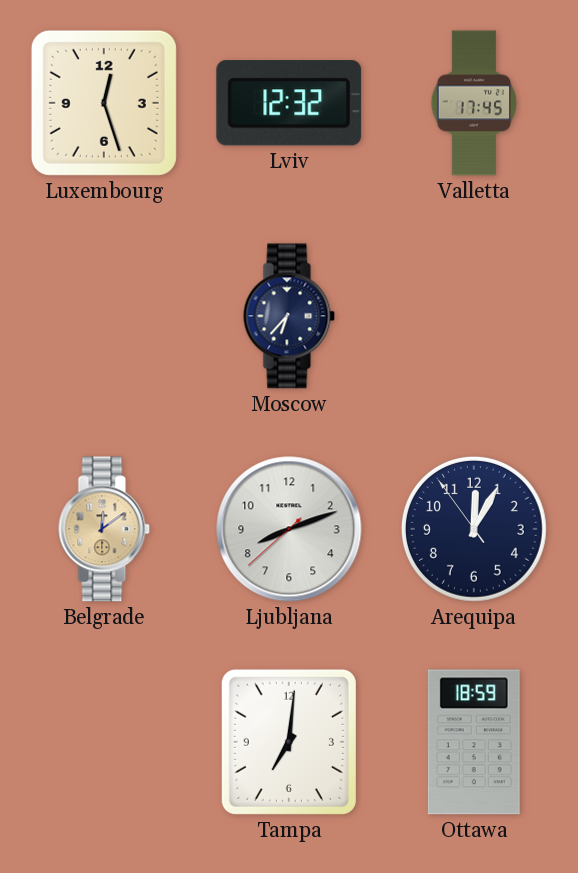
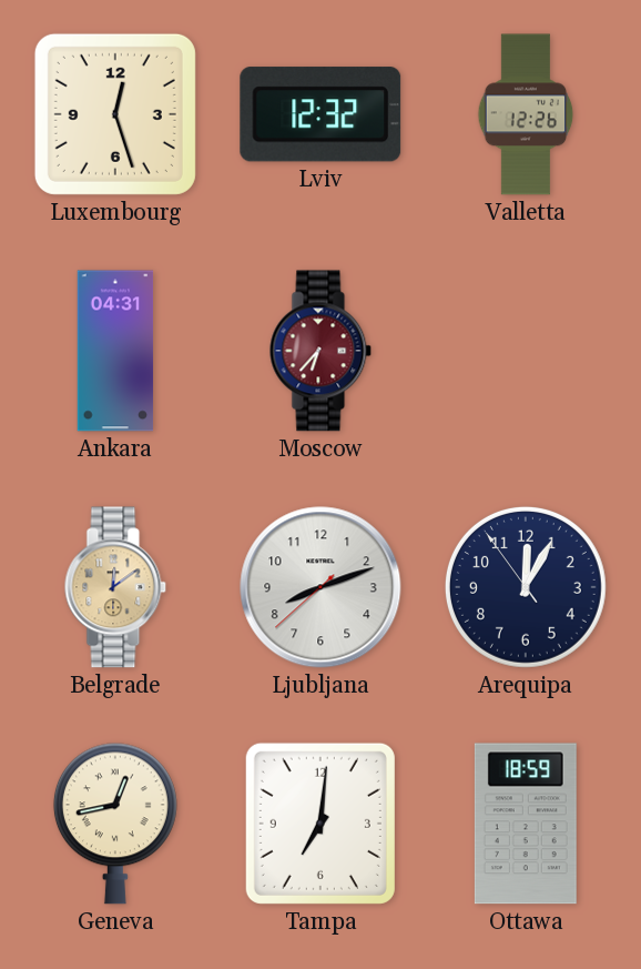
Valletta: 17:45 -> 12:26 (526, 114)
Ankara: none -> 04:31 (115, 351)
Moscow dial: navy -> burgundy (320, 351)
Geneva: none -> 12:43 (115, 824)
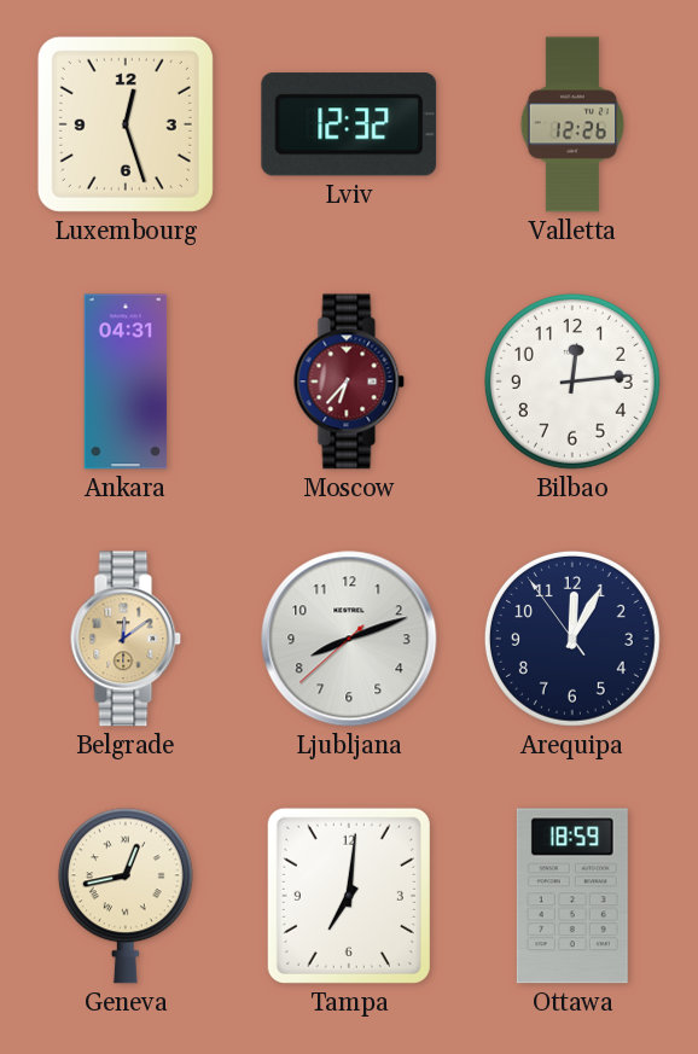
Bilbao: none -> 12:14 (572, 382)
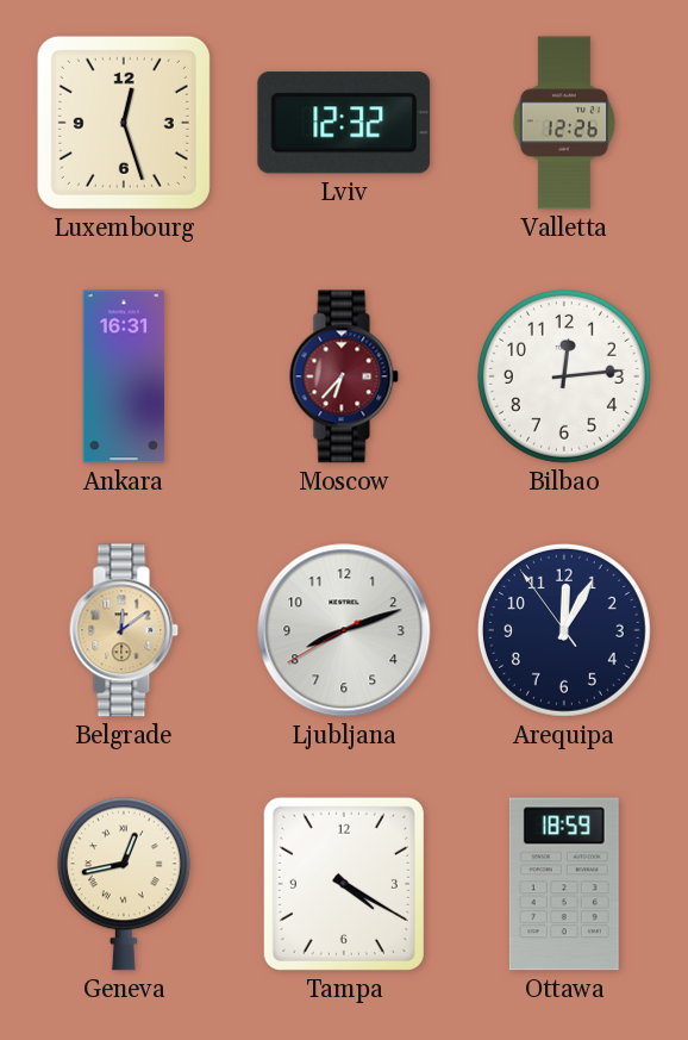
Ankara: 04:31 -> 16:31 (124, 376)
Ljubljana: 8:11:38 -> 8:11:40 (344, 630)
Tampa: 7:01 -> 4:20 (344, 884)
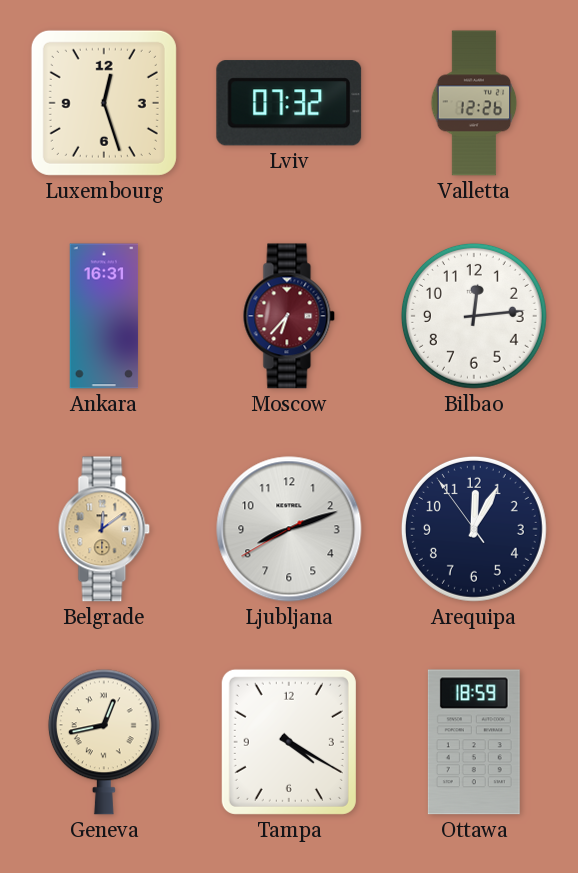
Lviv: 12:32 -> 07:32 (289, 103)
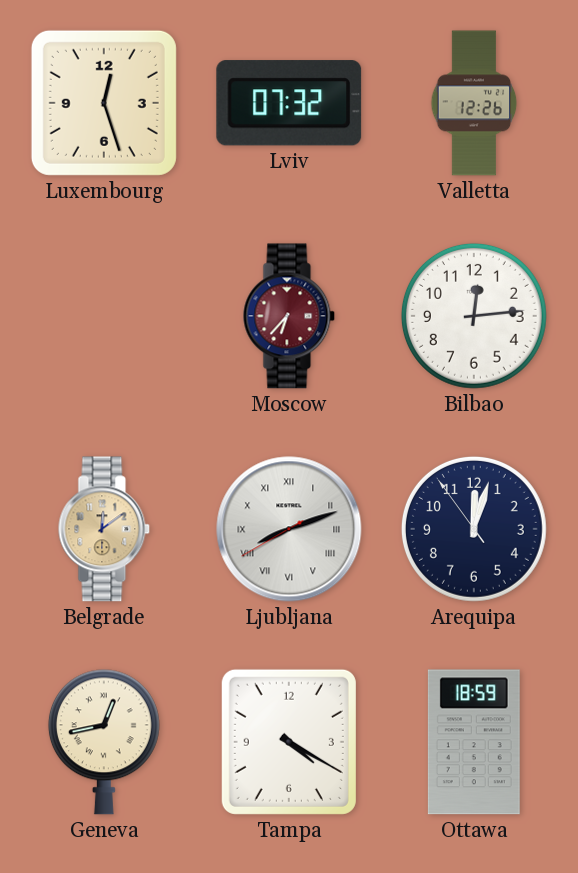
Ankara: 16:31 -> none (104, 316)
Ljubljana numerals: Arabic -> Roman (289, 529)
Arequipa: 12:04 -> 12:02 (474, 529)
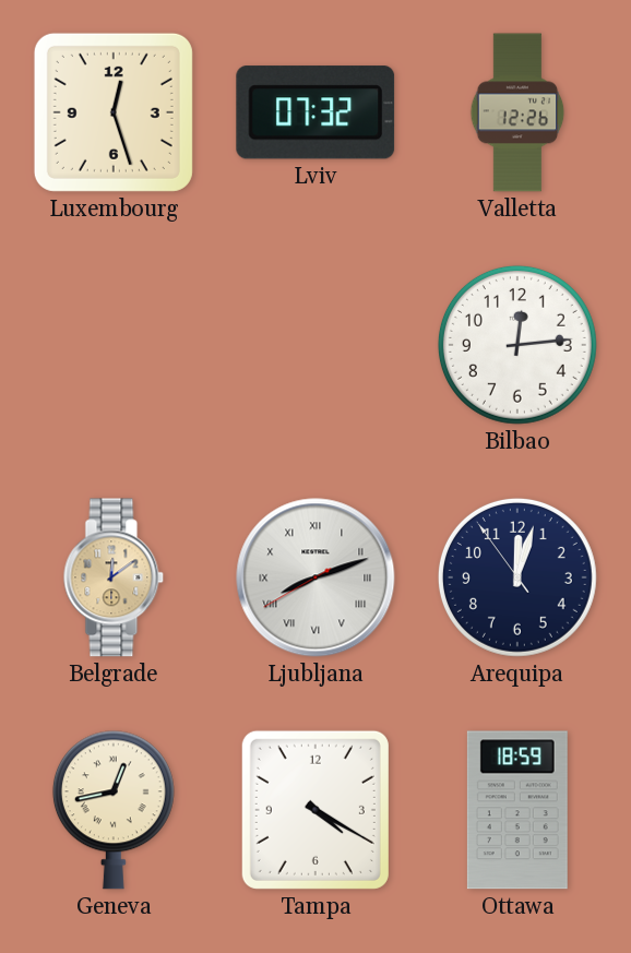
Moscow: 6:37 -> none (289, 316)
